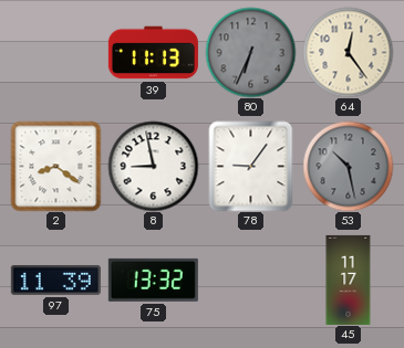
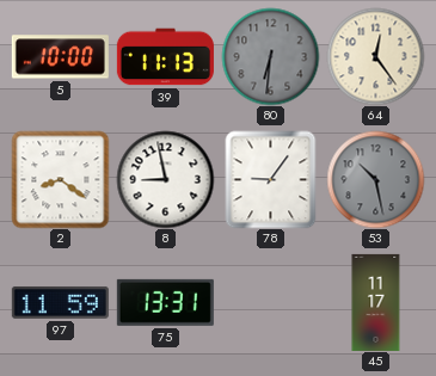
5: none -> 10:00 (60, 57)
80: 6:34 -> 6:31 (270, 56)
97: 11:39 -> 11:59 (60, 302)
75: 13:32 -> 13:31 (165, 302)
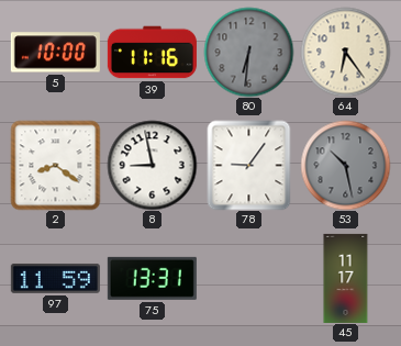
39: 11:13 -> 11:16 (152, 53)
64: 12:24 -> 6:24 (345, 52)
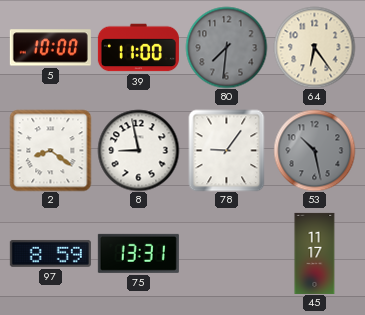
39: 11:16 -> 11:00 (138, 48)
80: 6:31 -> 7:31 (226, 47)
97: 11:59 -> 8:59 (50, 253)
